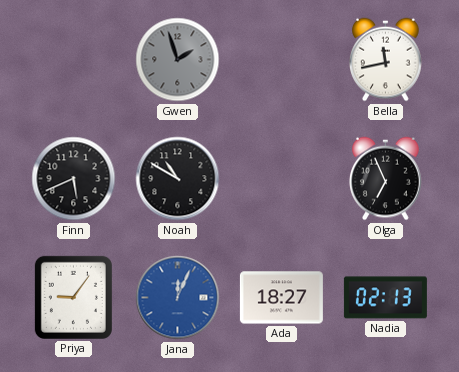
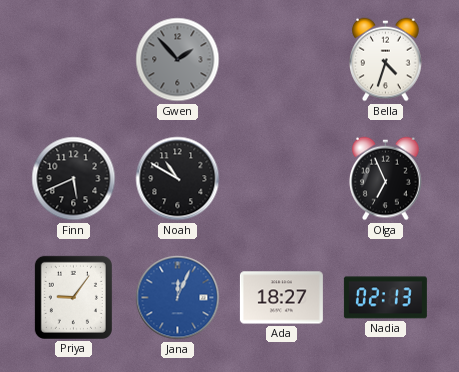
Gwen: 1:57 -> 1:53 (178, 60)
Bella: 11:43 -> 4:33 (386, 60)
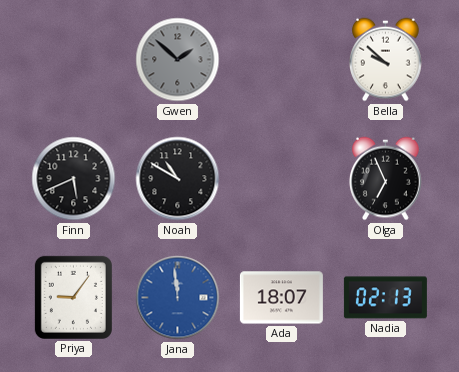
Gwen: 1:53 -> 1:52 (178, 60)
Bella: 4:33 -> 9:52 (386, 60)
Jana: 12:04 -> 11:59 (178, 298)
Ada: 18:27 -> 18:07 (281, 298)
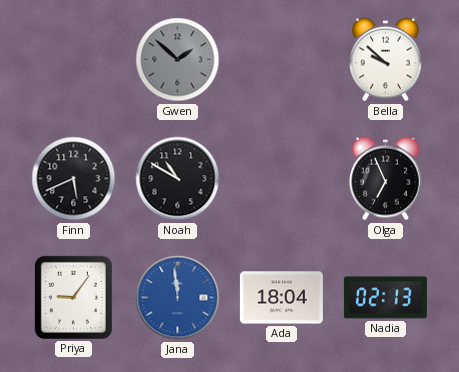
Ada: 18:07 -> 18:04 (281, 298)
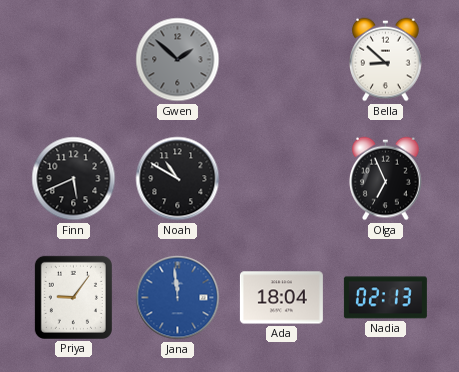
Bella: 9:52 -> 8:52 (386, 60)
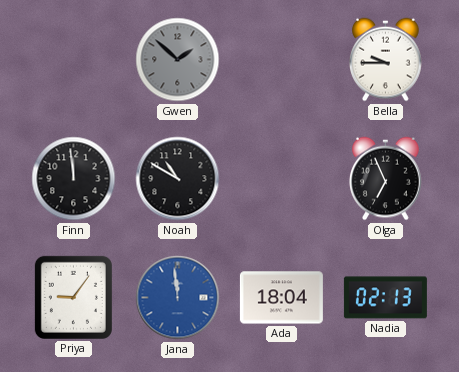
Bella: 8:52 -> 9:45 (386, 60)
Finn: 5:41 -> 11:59 (74, 179)
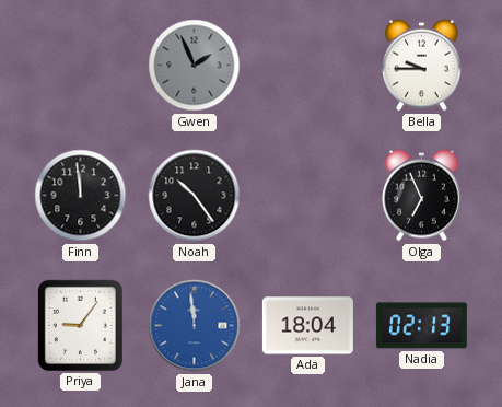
Gwen: 1:52 -> 1:56 (195, 66)
Noah: 10:50 -> 10:24 (195, 196)
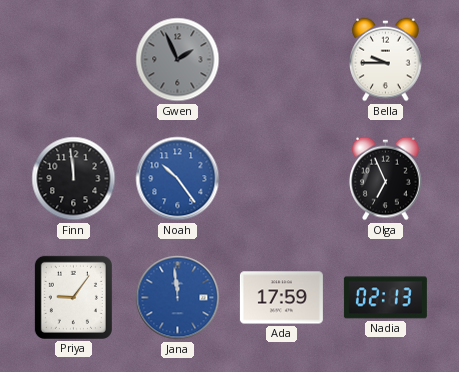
Noah dial: black -> blue (178, 179)
Ada: 18:04 -> 17:59 (281, 298)
